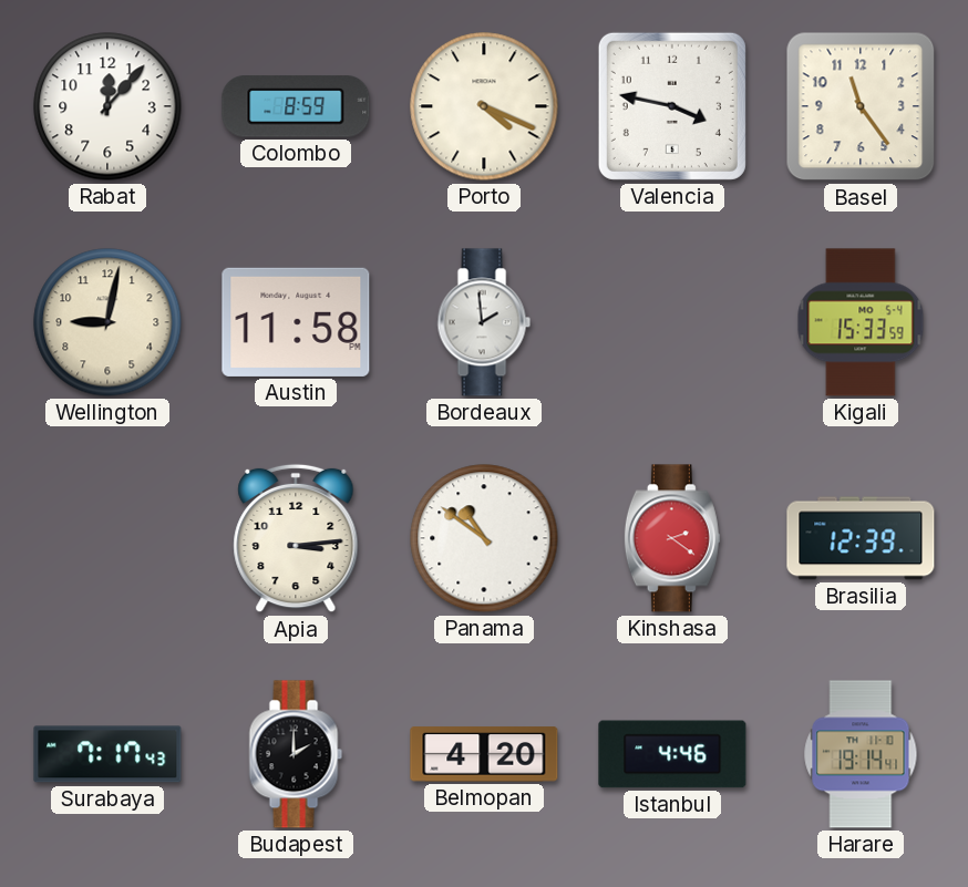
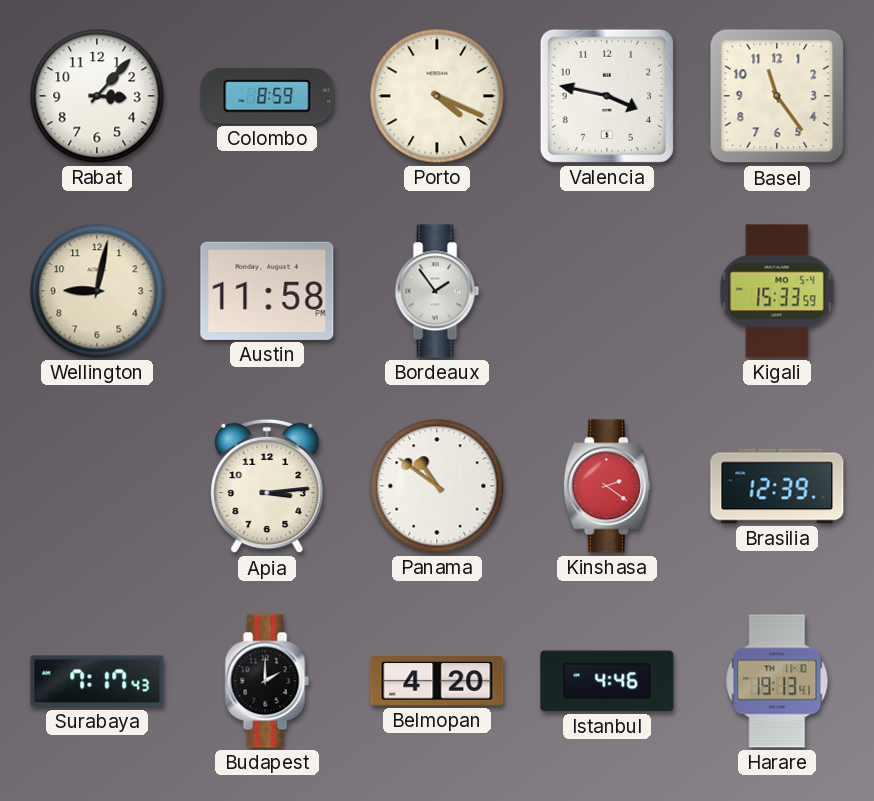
Rabat: 12:07 -> 3:07 (97, 96)
Bordeaux: 1:59 -> 1:54 (437, 291)
Harare: 19:14 -> 19:13 (777, 681)
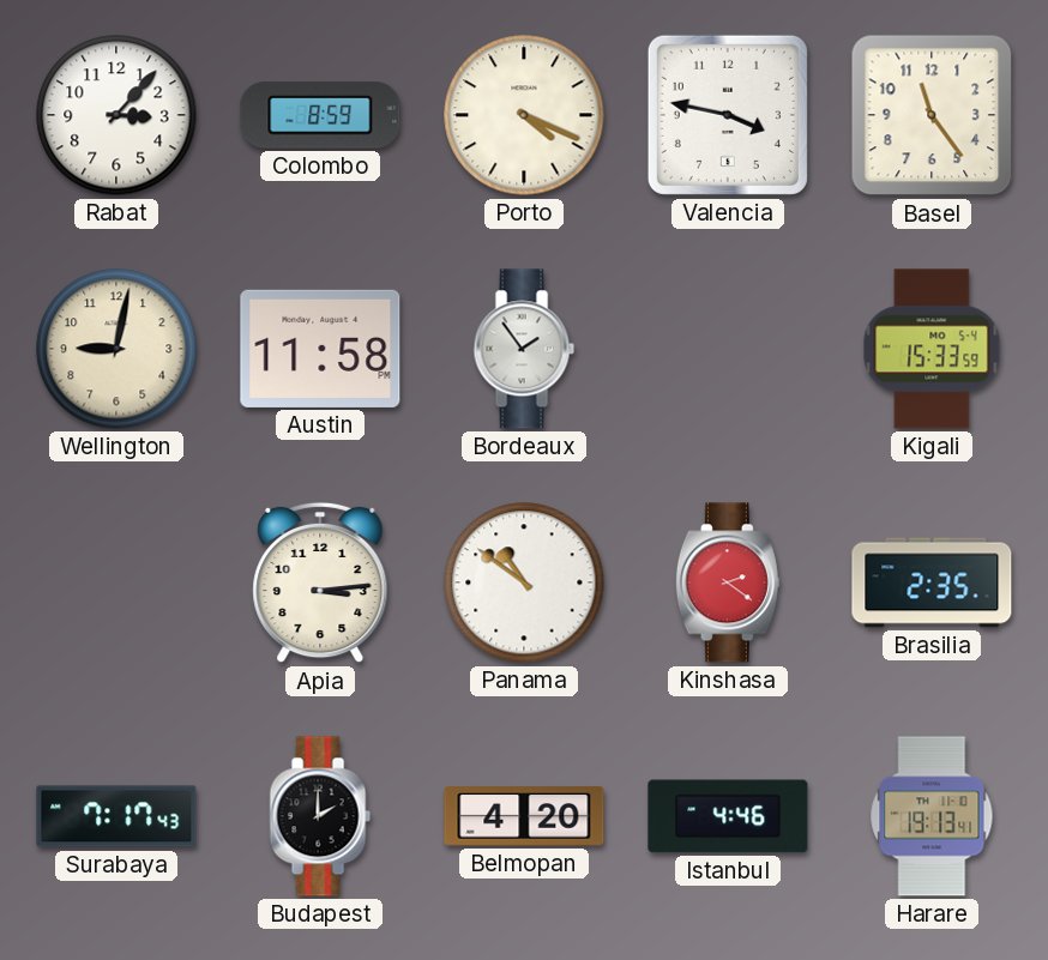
Brasilia: 12:39 -> 2:35 (932, 582)
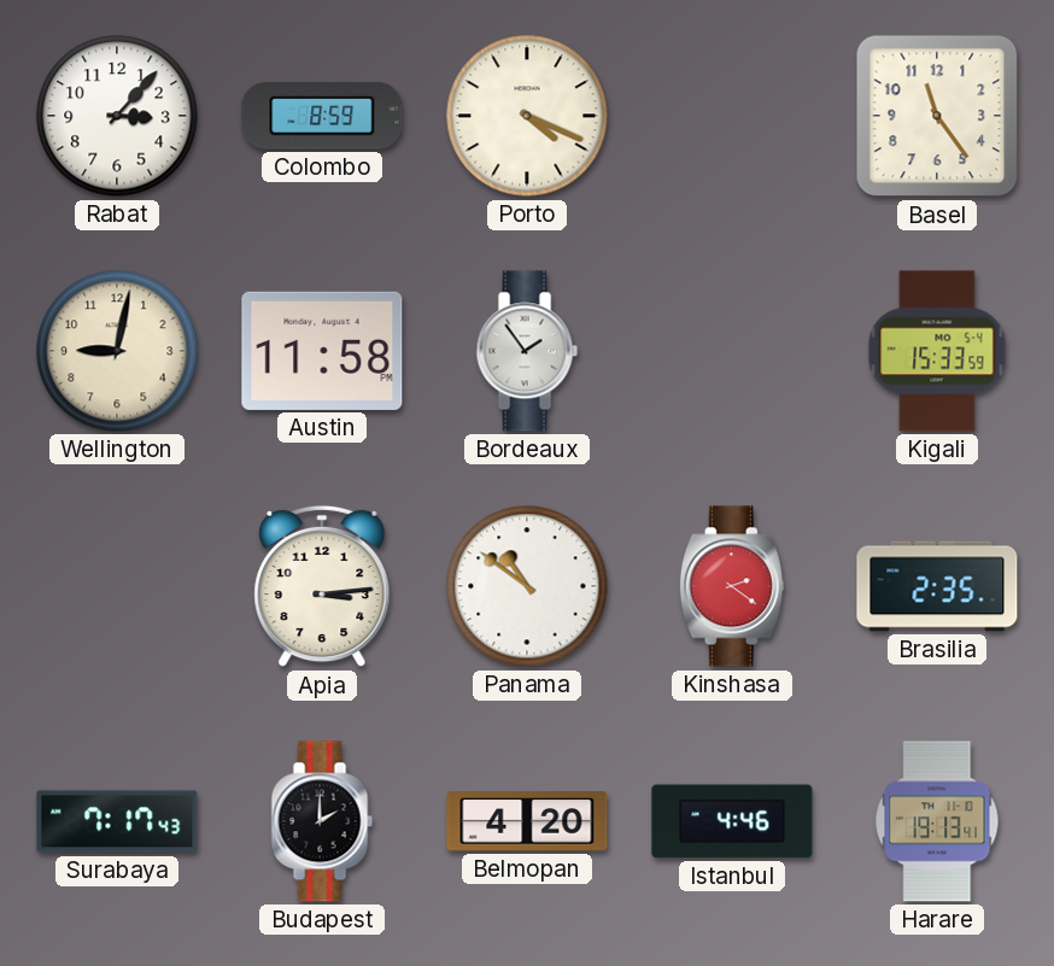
Valencia: 3:47 -> none (728, 115)
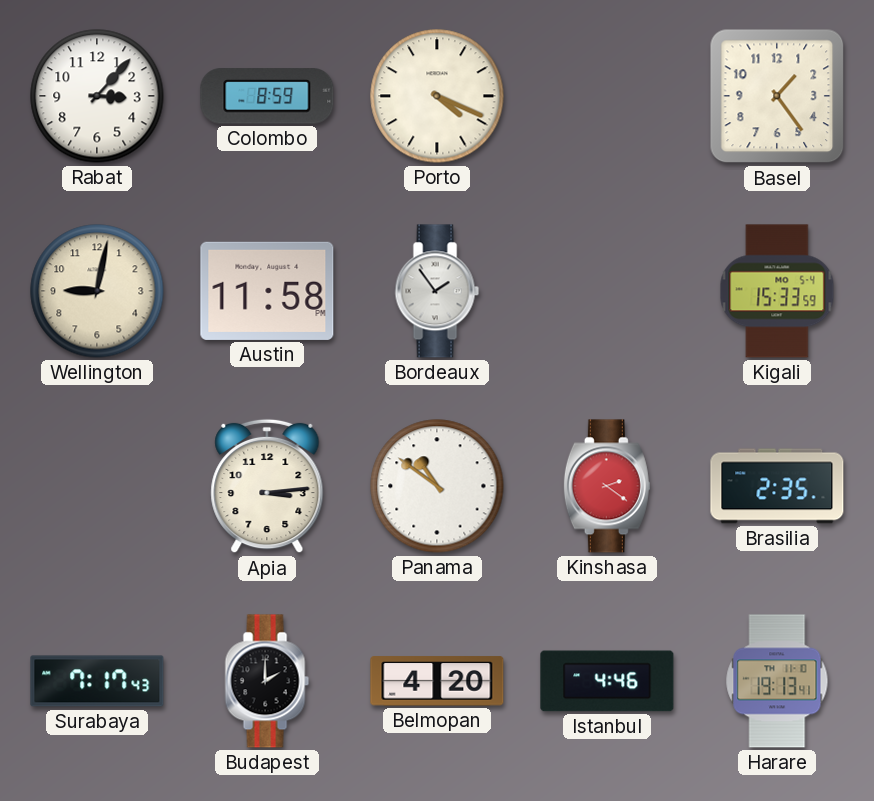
Basel: 11:24 -> 1:24 (777, 96)
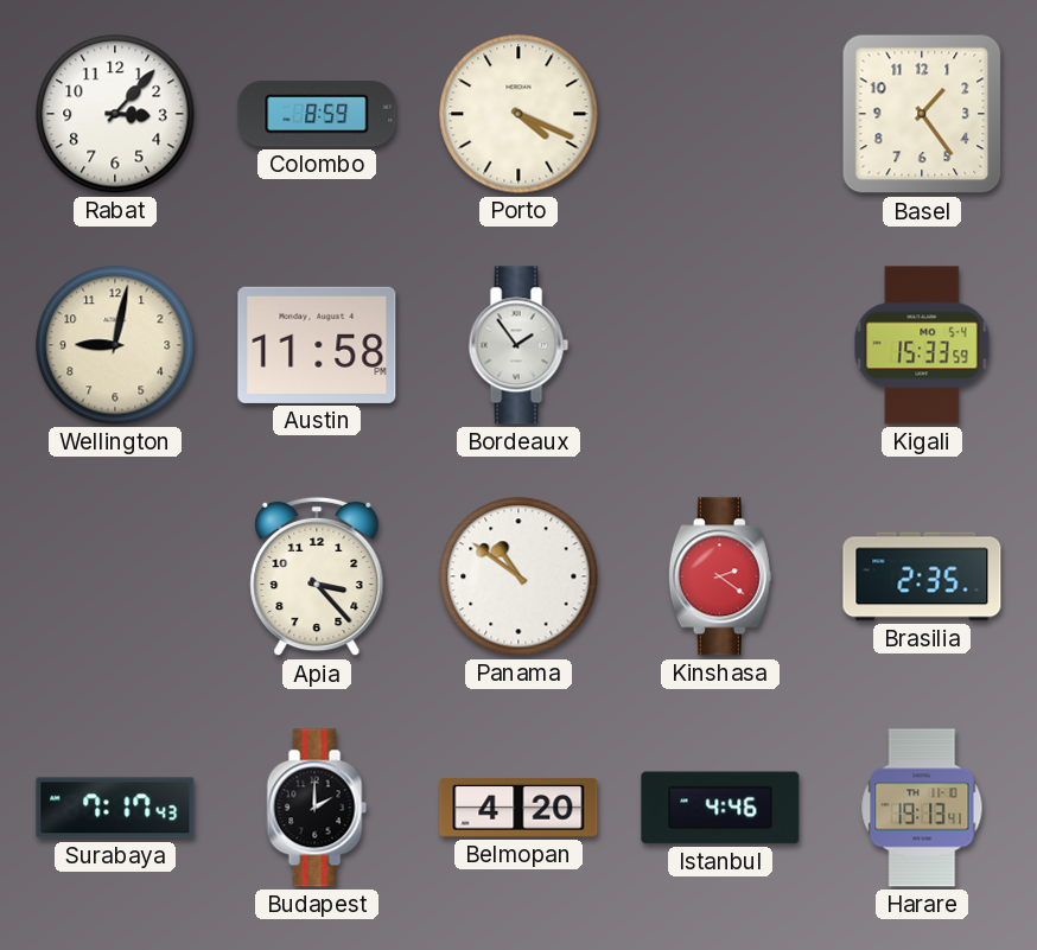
Apia: 3:14 -> 3:23 (317, 576)
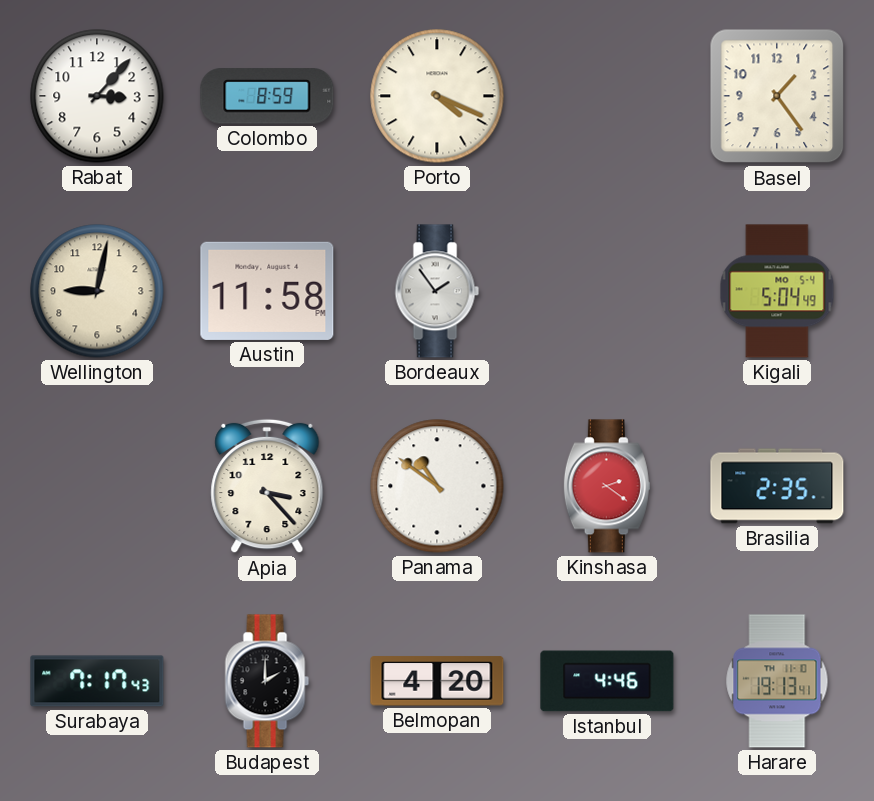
Kigali: 15:33 -> 5:04 (777, 291)
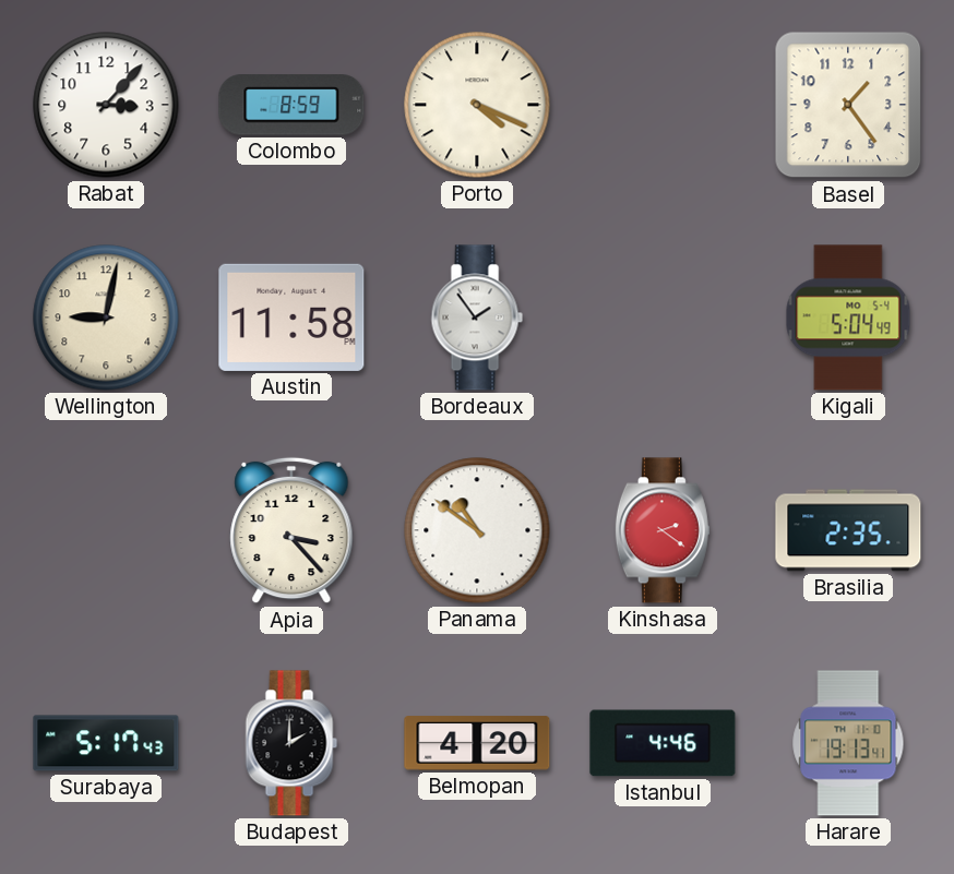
Surabaya: 7:17 -> 5:17 (106, 743)
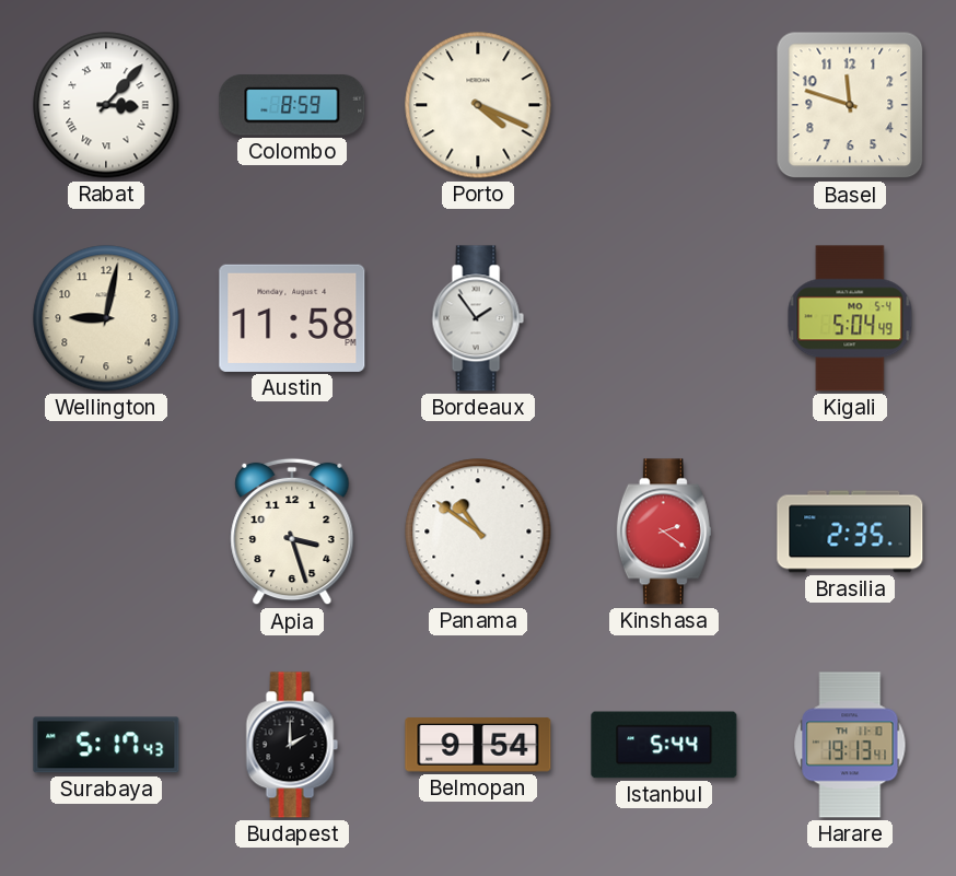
Rabat numerals: Arabic -> Roman (106, 105)
Basel: 1:24 -> 11:48 (850, 105)
Apia: 3:23 -> 3:27 (292, 532)
Belmopan: 4:20 -> 9:54 (478, 745)
Istanbul: 4:46 -> 5:44 (664, 745)
